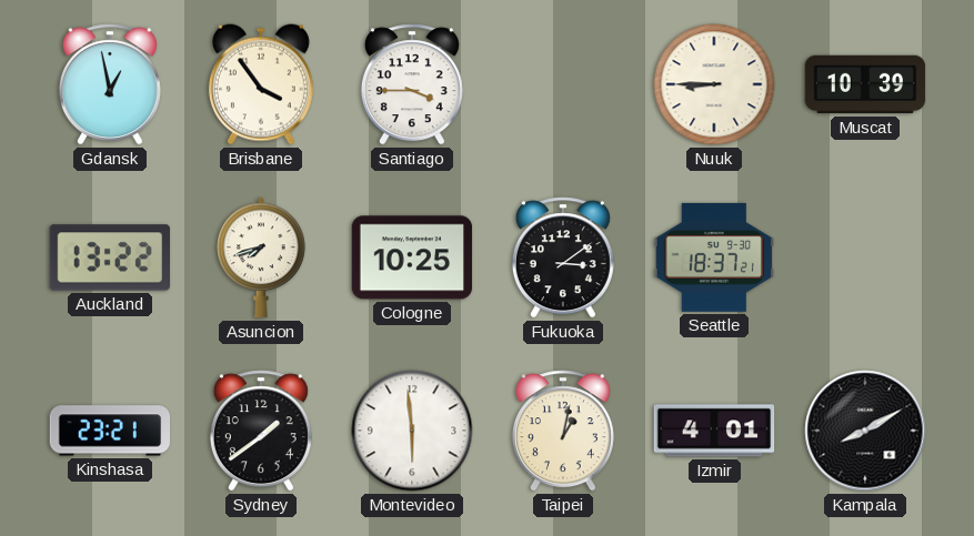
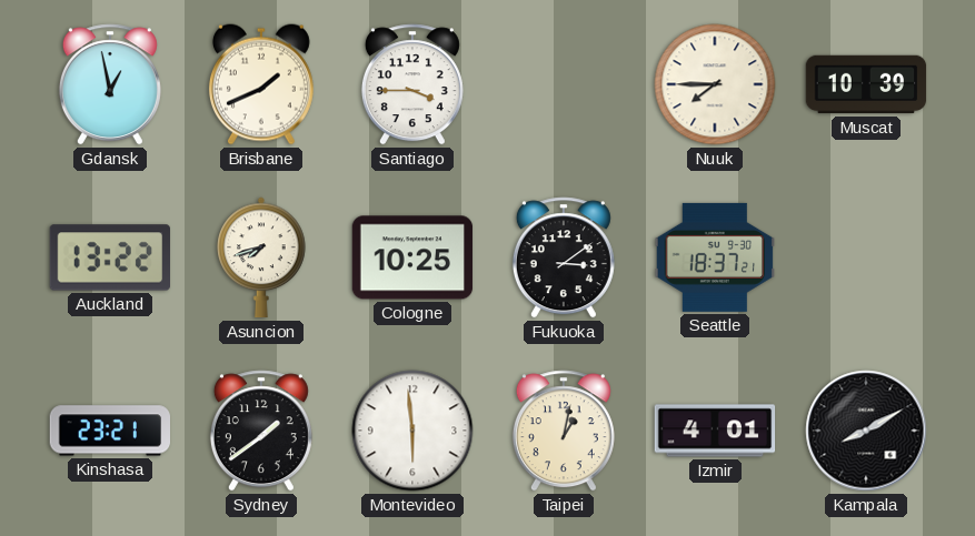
Brisbane: 3:54 -> 1:41 (261, 84)
Nuuk: 8:45 -> 7:45 (715, 84)
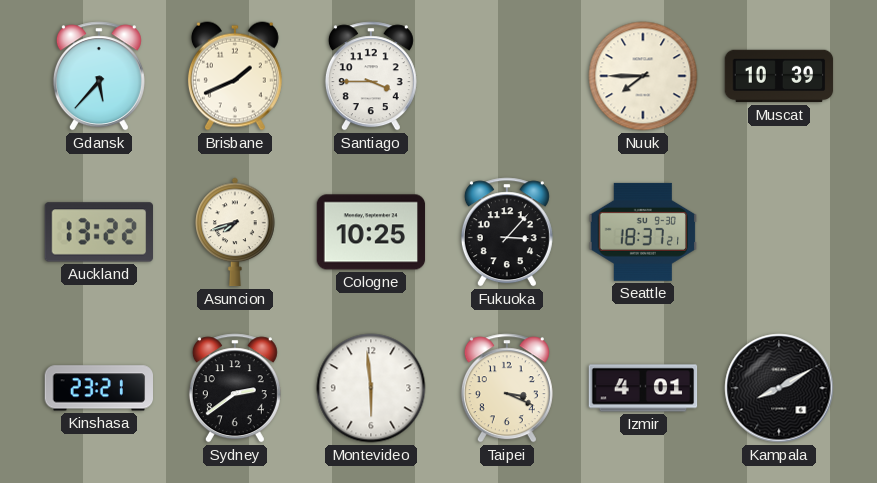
Gdansk: 12:58 -> 5:37 (99, 76)
Fukuoka: 3:09 -> 3:07 (507, 232)
Sydney: 1:39 -> 2:39 (235, 388)
Taipei: 1:02 -> 3:19 (507, 388)
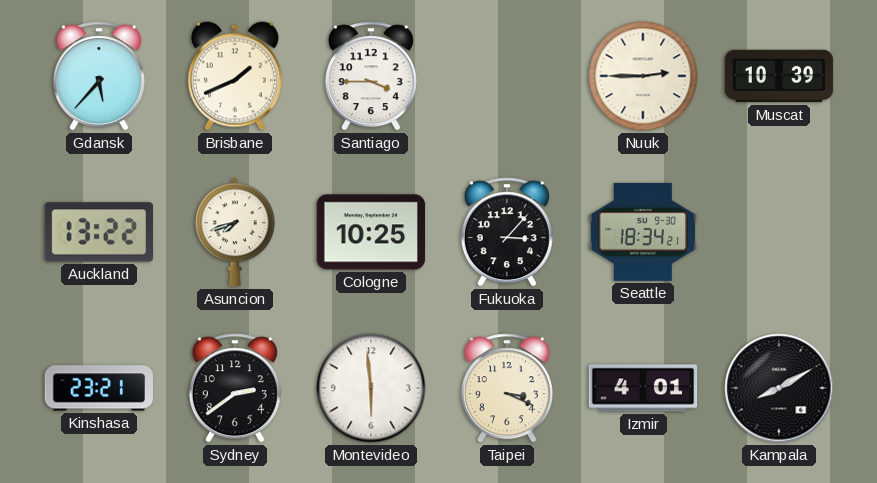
Nuuk: 7:45 -> 2:45 (643, 76)
Seattle: 18:37 -> 18:34 (643, 232)
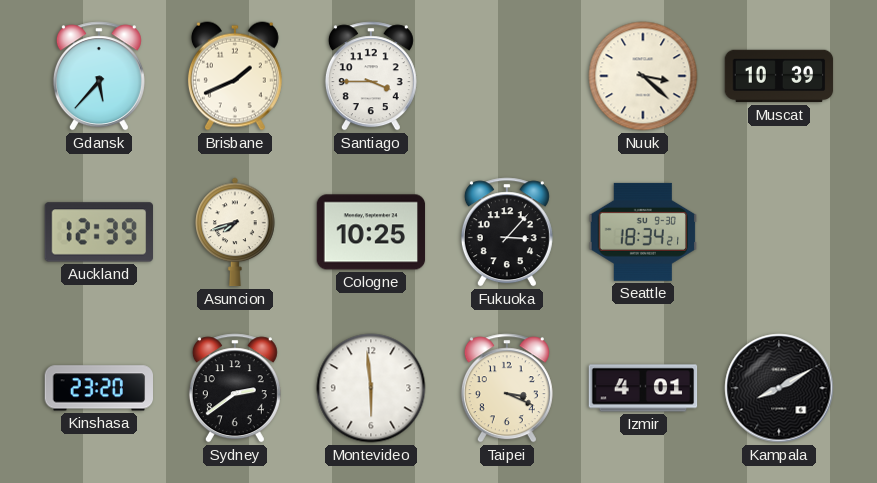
Nuuk: 2:45 -> 3:22 (643, 76)
Auckland: 13:22 -> 12:39 (98, 232)
Kinshasa: 23:21 -> 23:20 (99, 388)
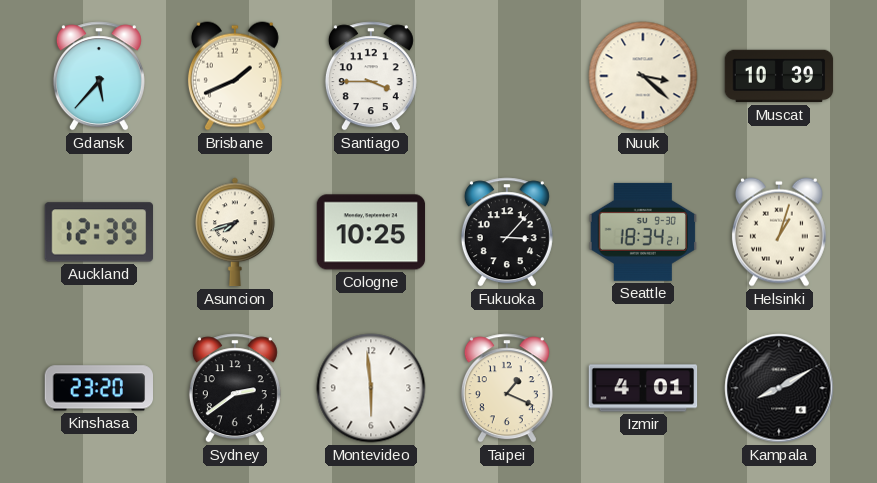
Helsinki: none -> 1:03 (779, 232)
Taipei: 3:19 -> 1:19 (507, 388)
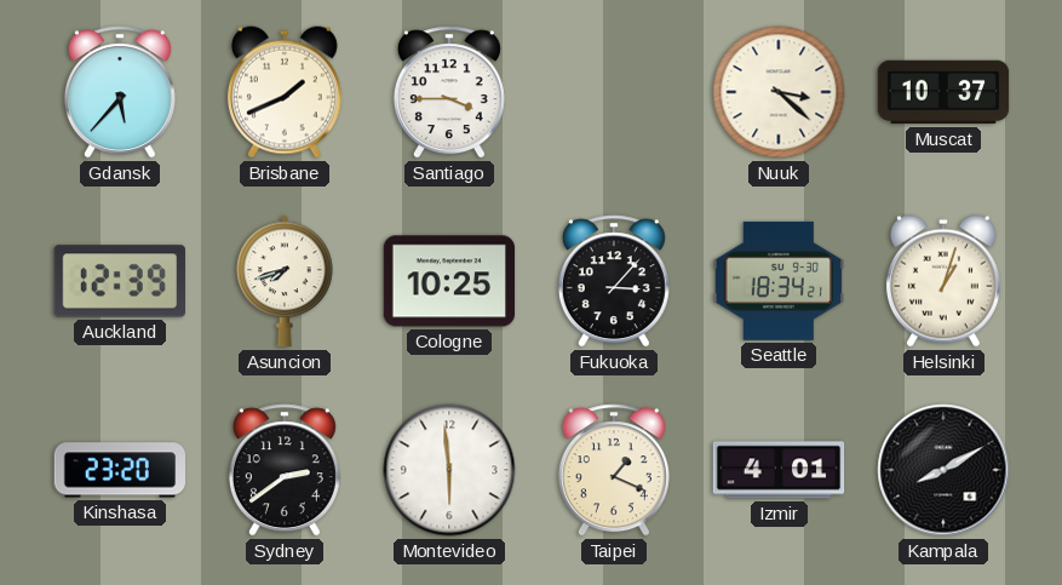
Muscat: 10:39 -> 10:37 (943, 92)
